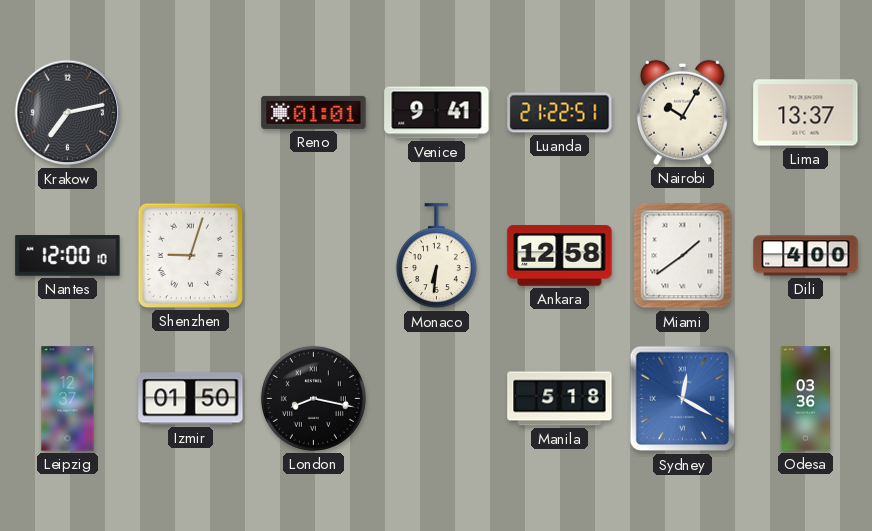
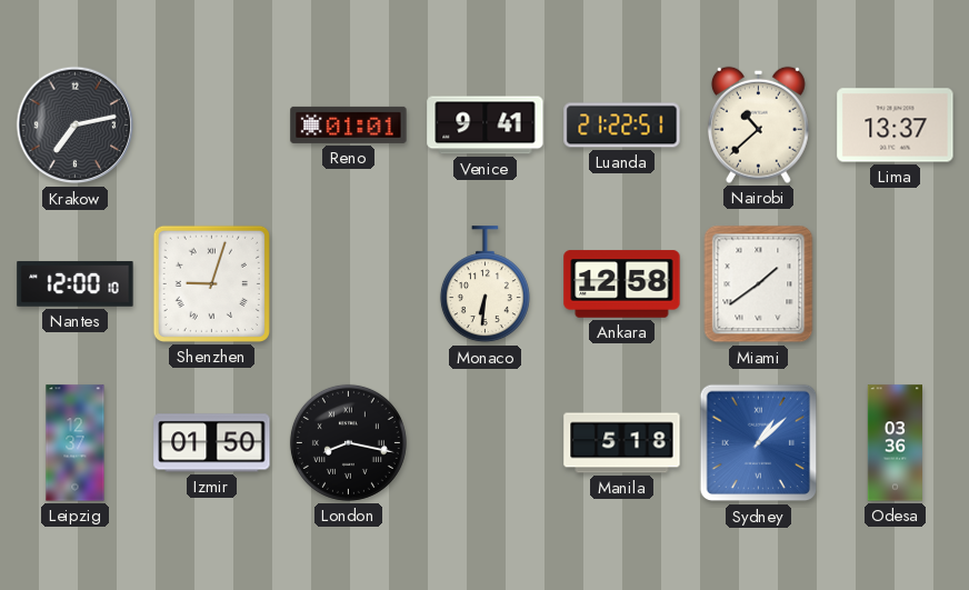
Nairobi: 10:05 -> 10:38 (758, 124)
Dili: 4:00 -> none (806, 256)
Sydney: 12:20 -> 1:08 (759, 443)
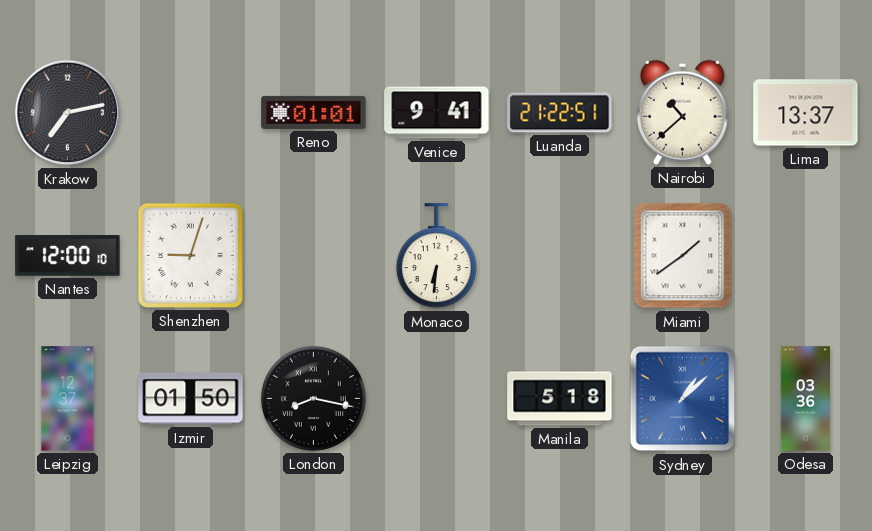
Ankara: 12:58 -> none (622, 284)
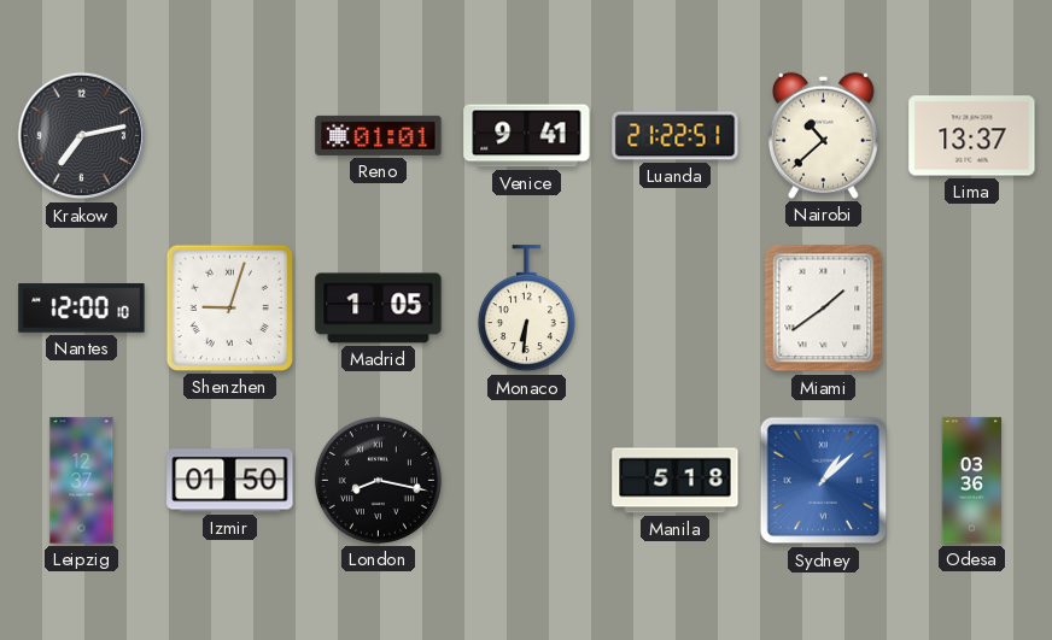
Madrid: none -> 1:05 (379, 309)
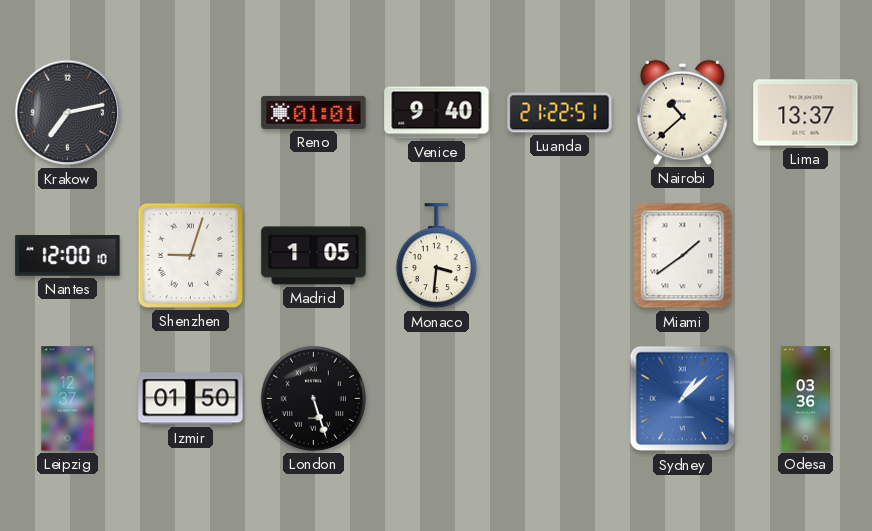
Venice: 9:41 -> 9:40 (437, 113)
Monaco: 6:31 -> 3:31 (436, 256)
London: 8:17 -> 5:27 (313, 398)
Manila: 5:18 -> none (676, 481)
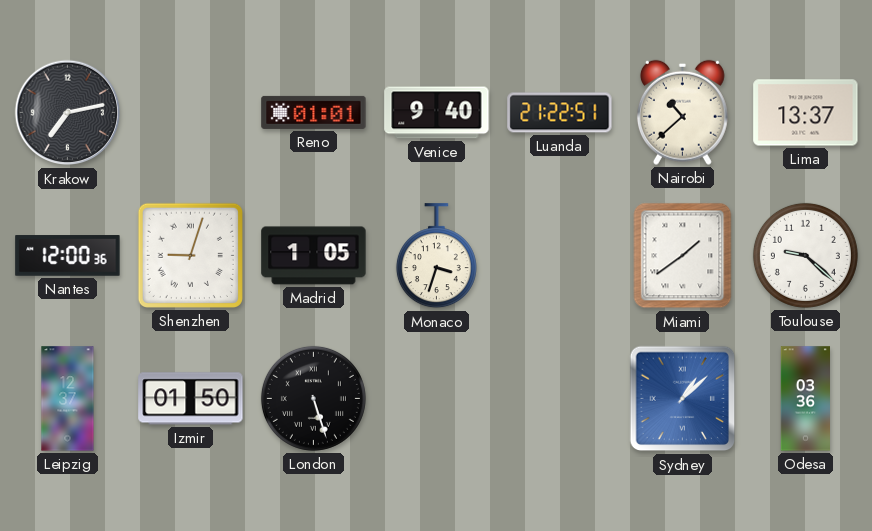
Nantes: 12:00:10 -> 12:00:36 (68, 256)
Monaco: 3:31 -> 3:33 (436, 256)
Toulouse: none -> 9:22 (805, 255)
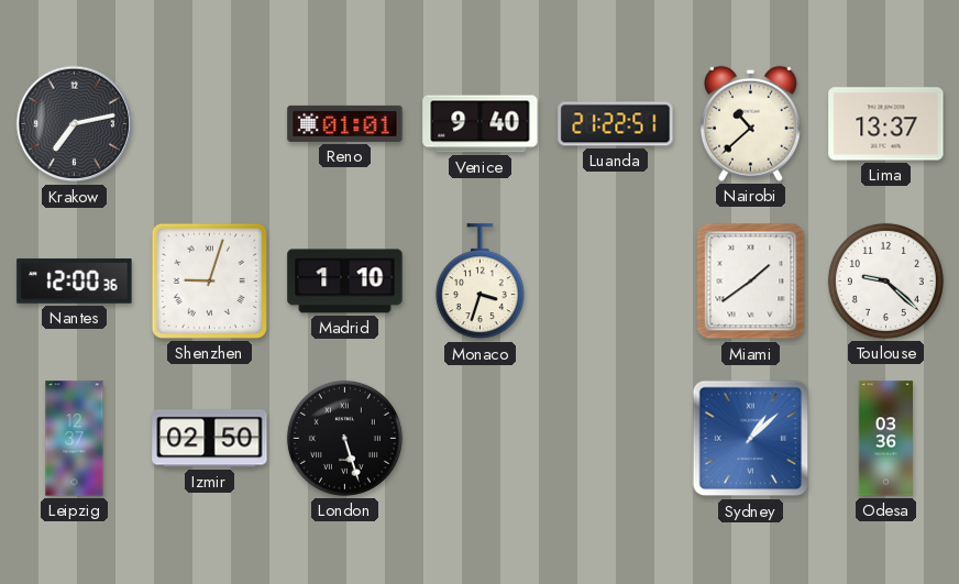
Madrid: 1:05 -> 1:10 (345, 282)
Izmir: 01:50 -> 02:50 (210, 439)
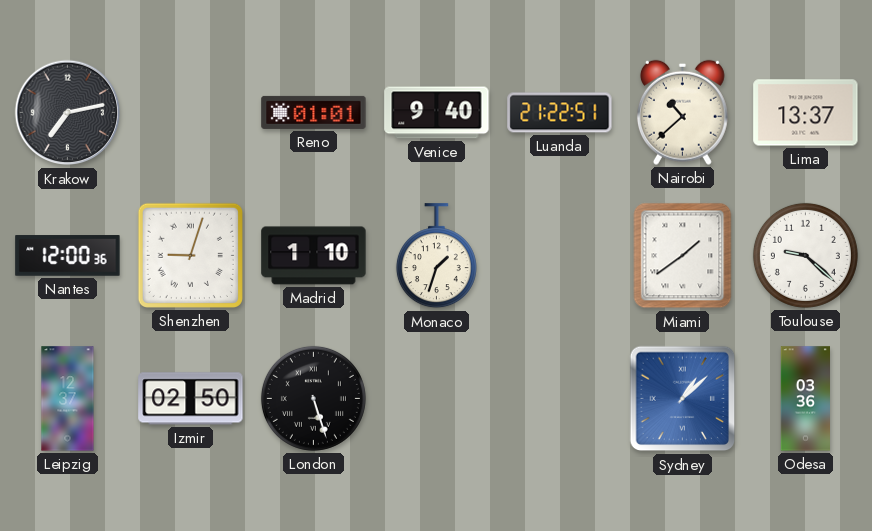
Monaco: 3:33 -> 1:33 (436, 256)
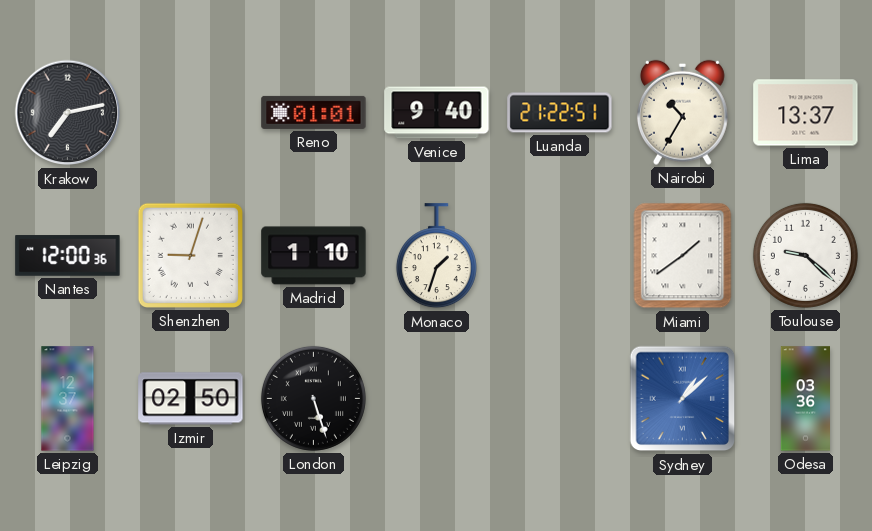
Nairobi: 10:38 -> 10:35 (682, 112)
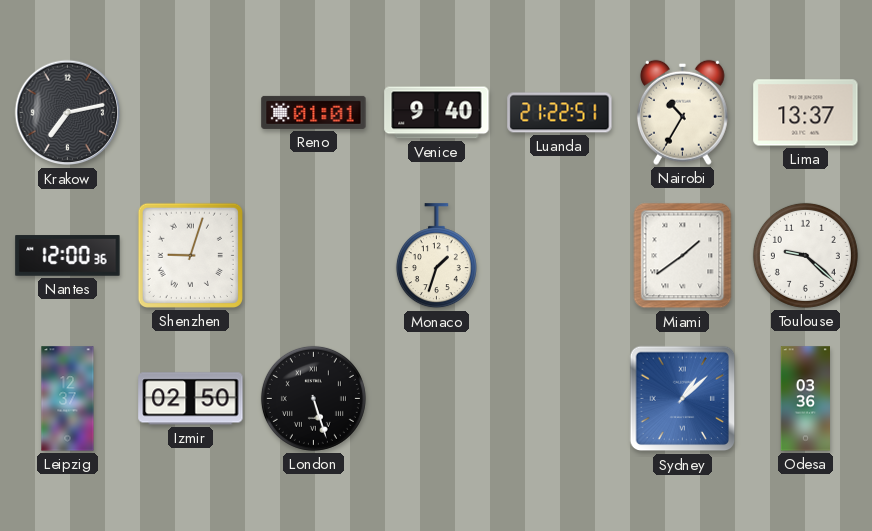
Madrid: 1:10 -> none (314, 256)
